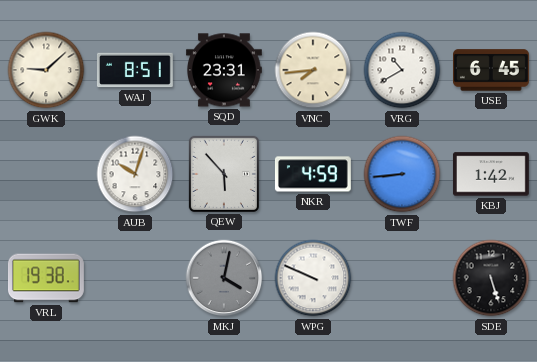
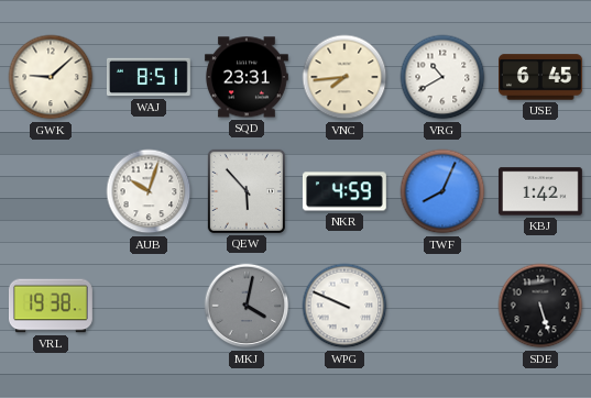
TWF: 8:44 -> 8:04 (442, 191)
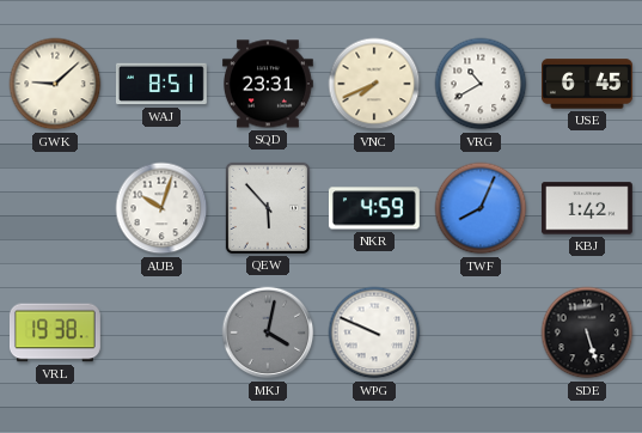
VNC: 7:44 -> 7:41 (374, 84)
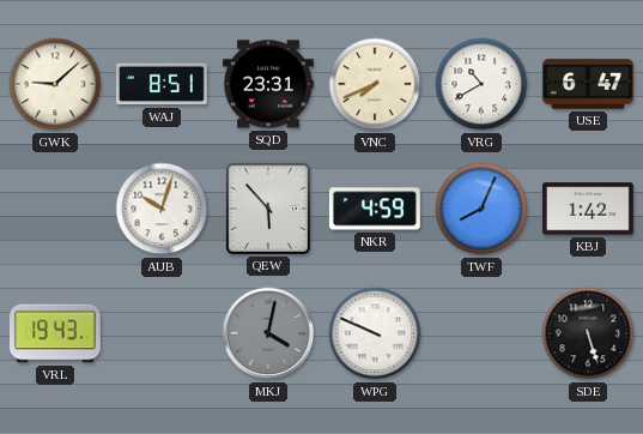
USE: 6:45 -> 6:47 (589, 84)
VRL: 19:38 -> 19:43 (56, 333)
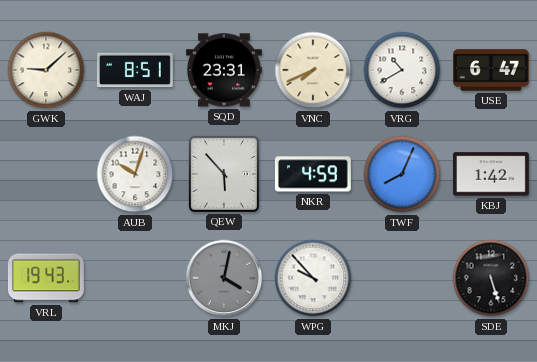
WPG: 9:49 -> 9:53 (313, 278)
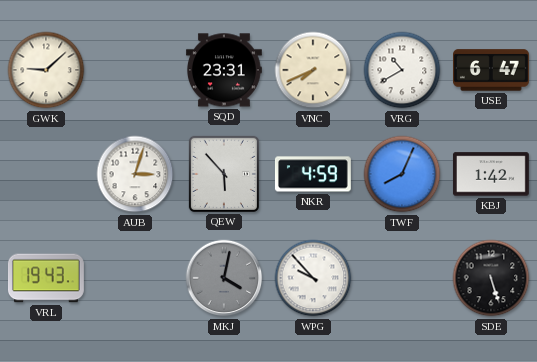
WAJ: 8:51 -> none (135, 70)
AUB: 10:03 -> 3:03 (135, 174)
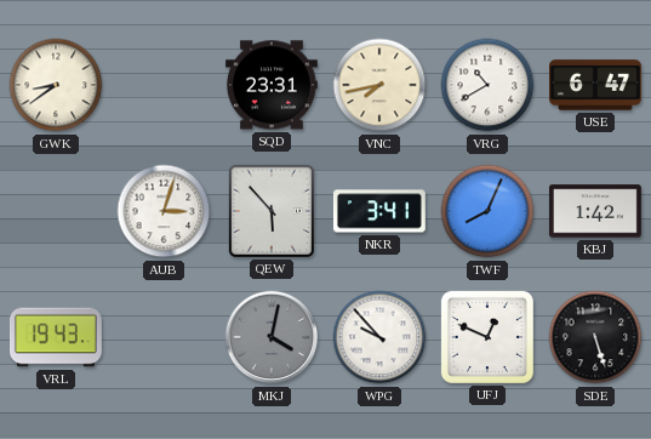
GWK: 9:08 -> 8:39 (56, 85)
VNC: 7:41 -> 7:43 (379, 85)
NKR: 4:59 -> 3:41 (379, 211)
UFJ: none -> 12:49 (487, 337)
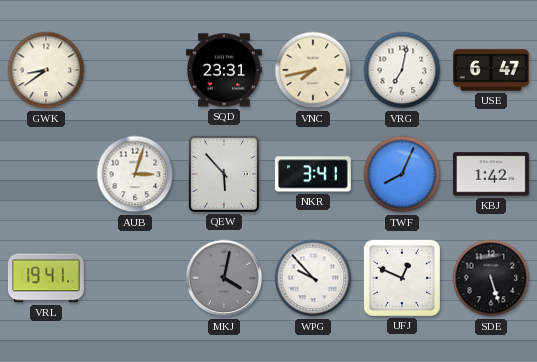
VRG: 10:40 -> 7:02 (402, 70)
VRL: 19:43 -> 19:41 (47, 278)
